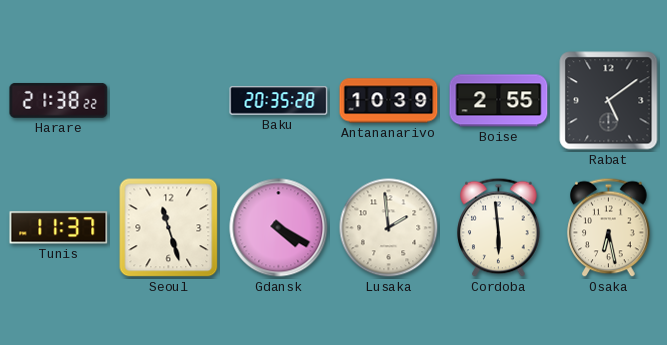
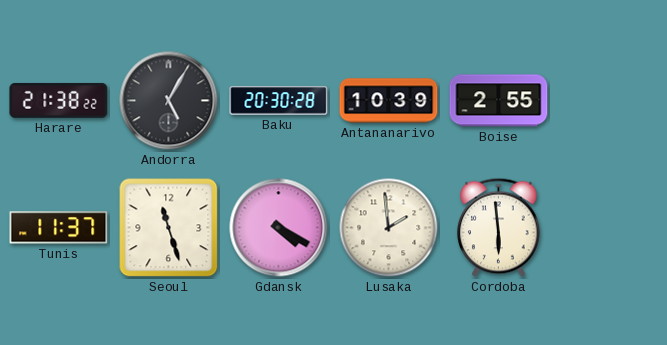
Andorra: none -> 5:05 (169, 101)
Baku: 20:35 -> 20:30 (279, 101)
Rabat: 5:09 -> none (609, 101)
Osaka: 6:28 -> none (609, 228)
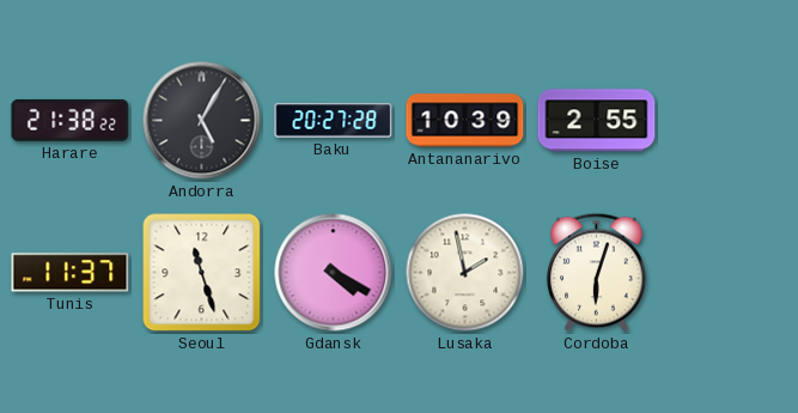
Baku: 20:30 -> 20:27 (334, 121)
Lusaka: 1:59 -> 1:58 (465, 273)
Cordoba: 5:59 -> 6:03 (597, 273)
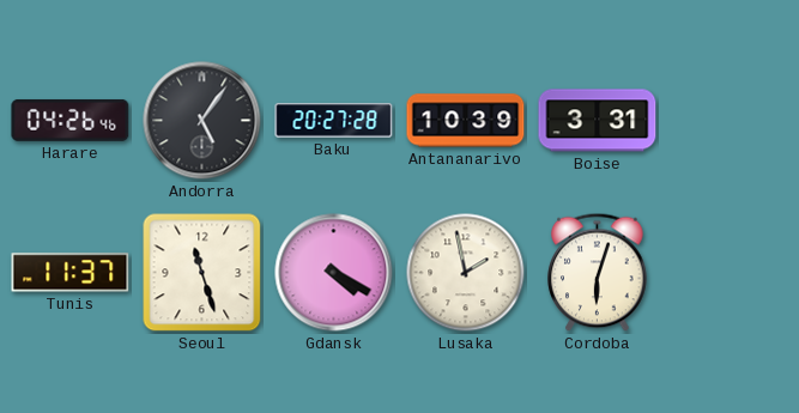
Harare: 21:38 -> 04:26 (71, 120)
Andorra: 5:05 -> 5:06 (202, 121)
Boise: 2:55 -> 3:31 (598, 121)
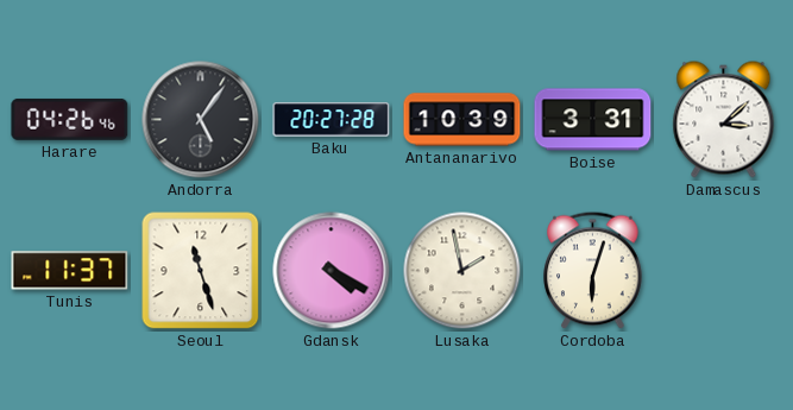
Damascus: none -> 3:08 (724, 120)
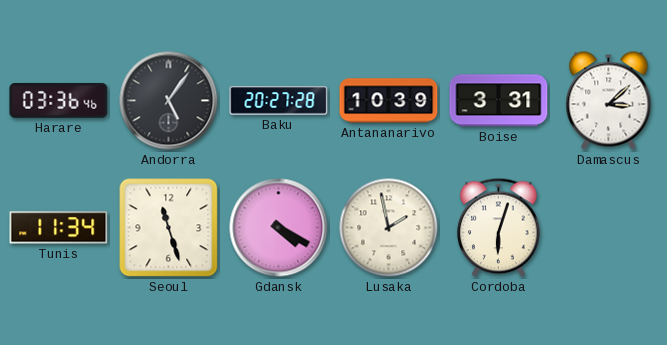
Harare: 04:26 -> 03:36 (59, 100)
Tunis: 11:37 -> 11:34 (59, 228)
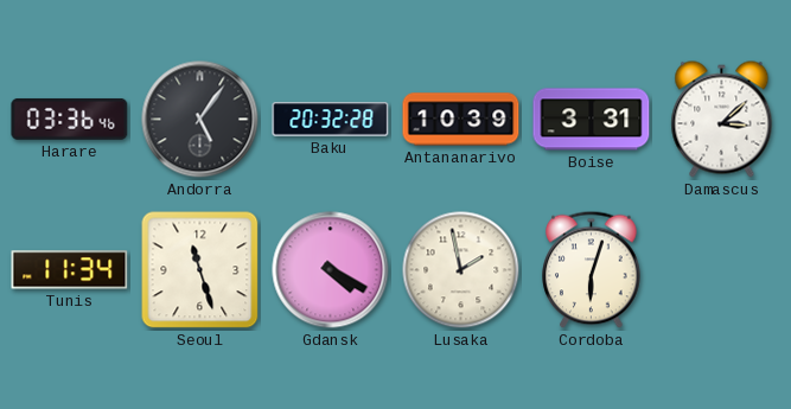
Baku: 20:27 -> 20:32 (331, 120)
